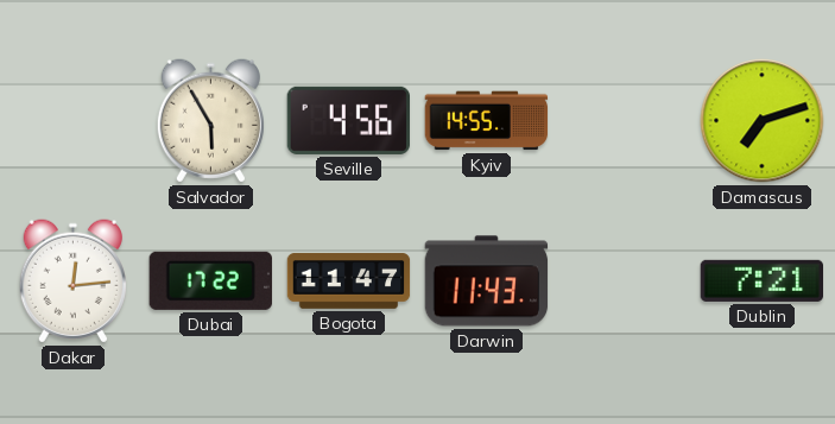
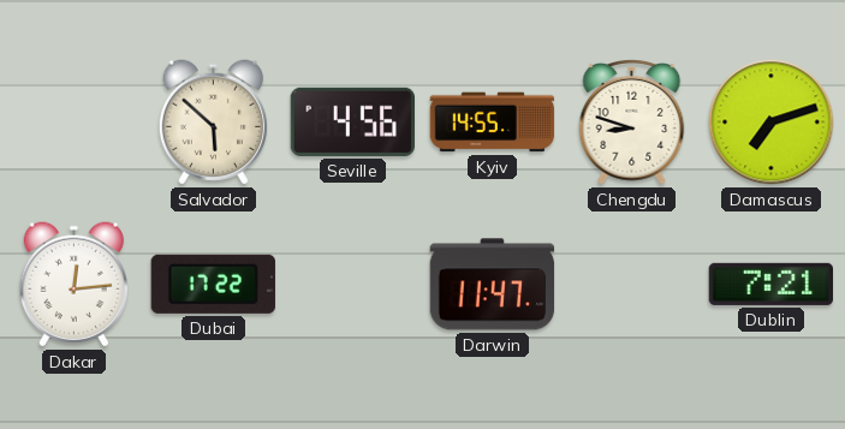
Salvador: 5:55 -> 5:52 (213, 123)
Chengdu: none -> 8:48 (632, 121)
Bogota: 11:47 -> none (349, 281)
Darwin: 11:43 -> 11:47 (493, 285)
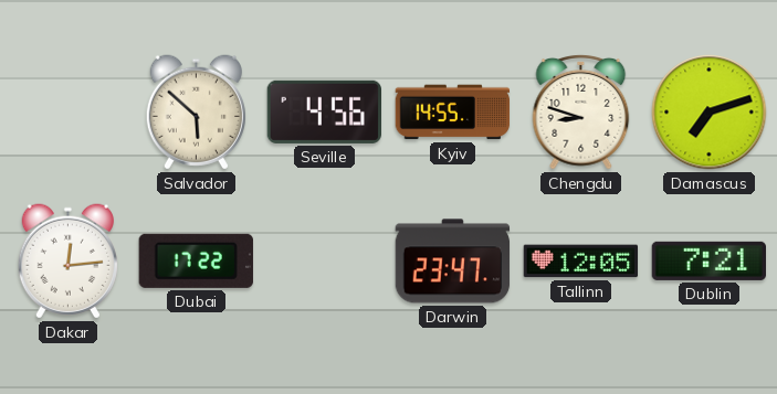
Darwin: 11:47 -> 23:47 (453, 262)
Tallinn: none -> 12:05 (581, 262)
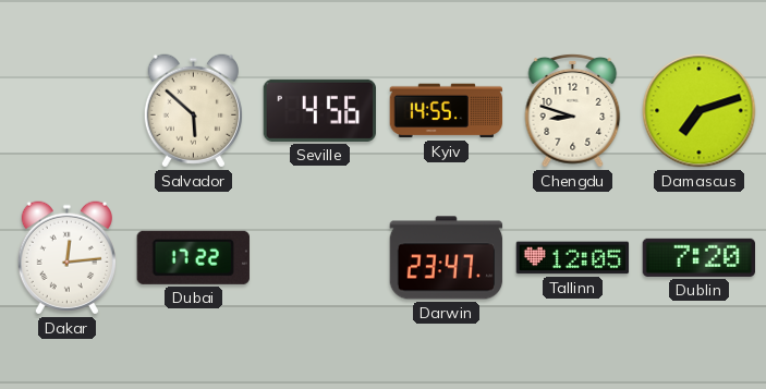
Dublin: 7:21 -> 7:20 (698, 257)
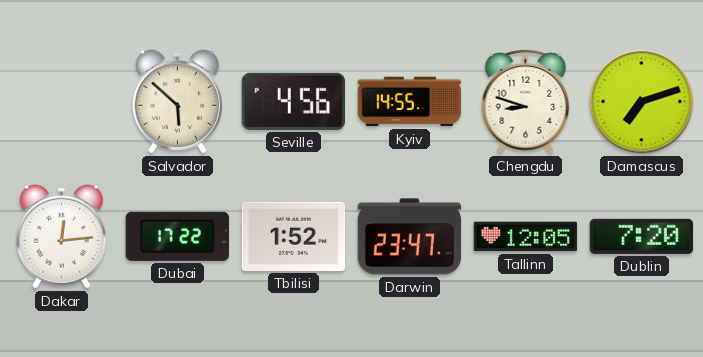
Tbilisi: none -> 1:52 (294, 236)
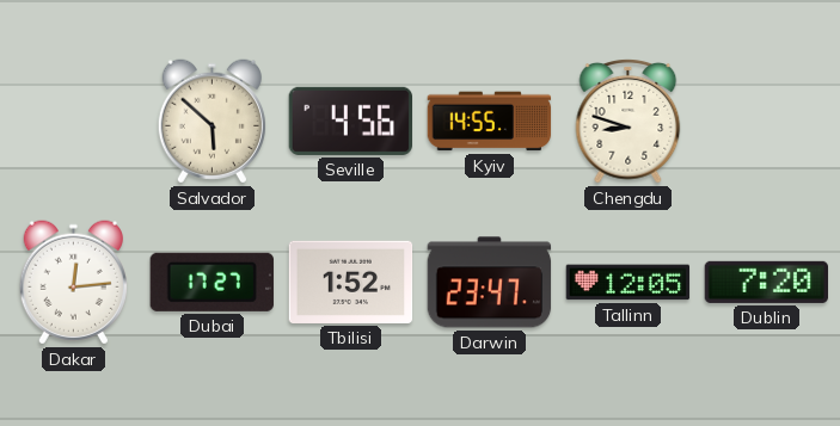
Damascus: 7:12 -> none (642, 102)
Dubai: 17:22 -> 17:27 (211, 282)
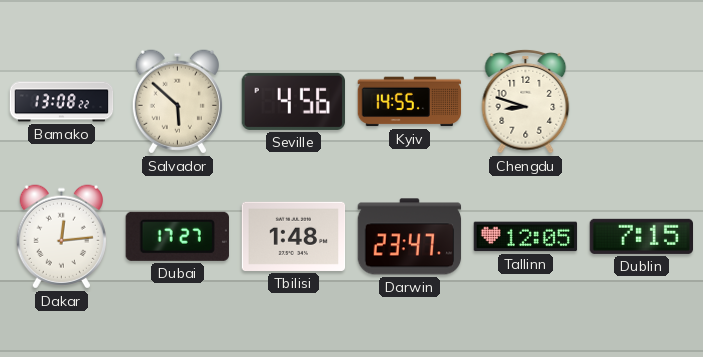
Bamako: none -> 13:08 (62, 102)
Tbilisi: 1:52 -> 1:48 (294, 236)
Dublin: 7:20 -> 7:15 (641, 236)
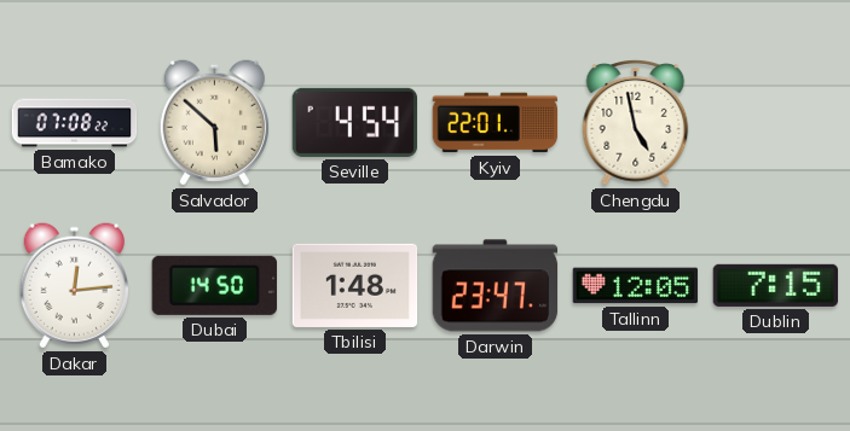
Bamako: 13:08 -> 07:08 (75, 123)
Seville: 4:56 -> 4:54 (354, 122)
Kyiv: 14:55 -> 22:01 (496, 123)
Chengdu: 8:48 -> 4:58 (636, 122)
Dubai: 17:27 -> 14:50 (214, 285)
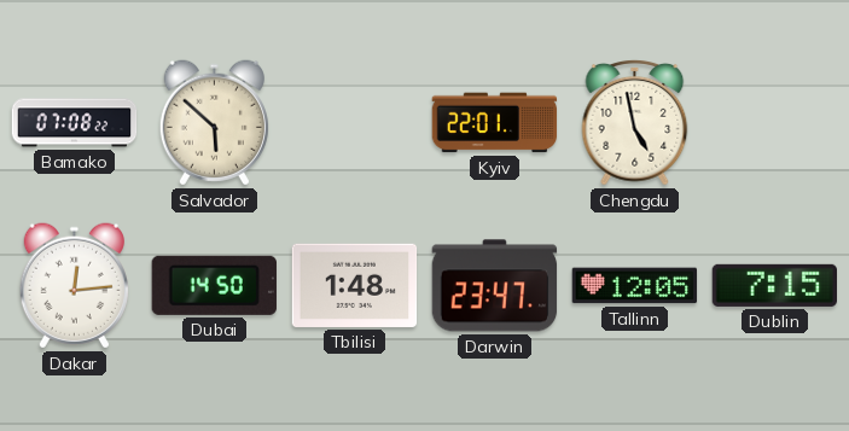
Seville: 4:54 -> none (354, 122)
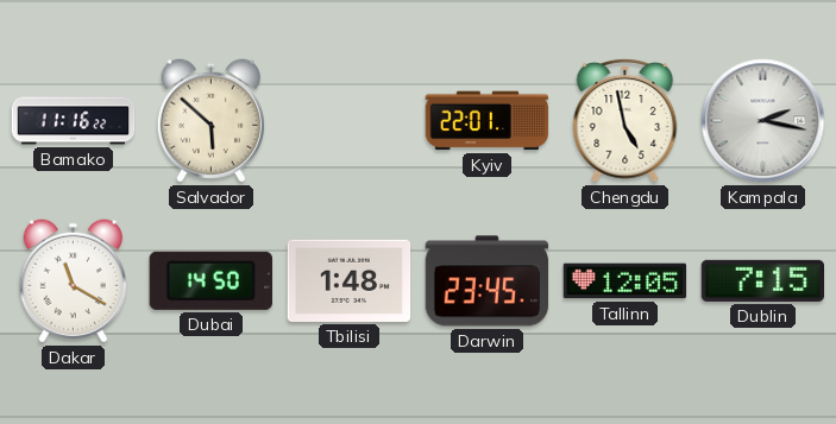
Bamako: 07:08 -> 11:16 (74, 121)
Kampala: none -> 2:17 (763, 121)
Dakar: 12:14 -> 11:20 (73, 281)
Darwin: 23:47 -> 23:45 (488, 281)
